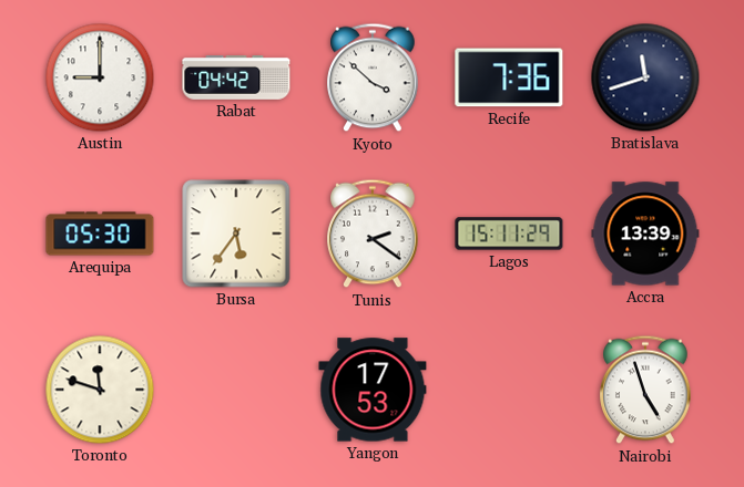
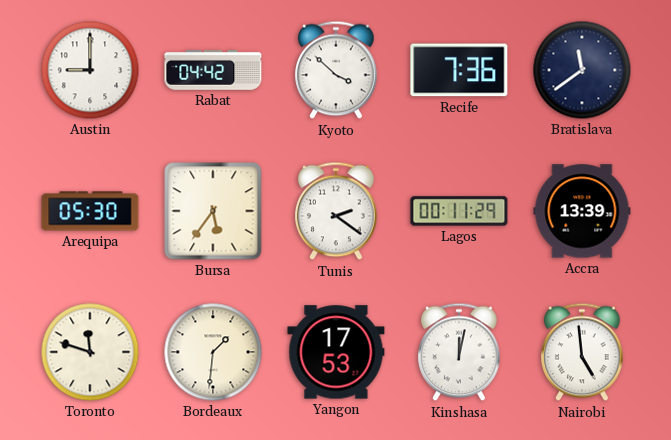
Bratislava: 11:42 -> 11:39 (582, 70)
Lagos: 15:11 -> 00:11 (459, 211)
Bordeaux: none -> 1:31 (213, 352)
Kinshasa: none -> 12:02 (459, 352)
Nairobi: 4:57 -> 4:59 (582, 352)
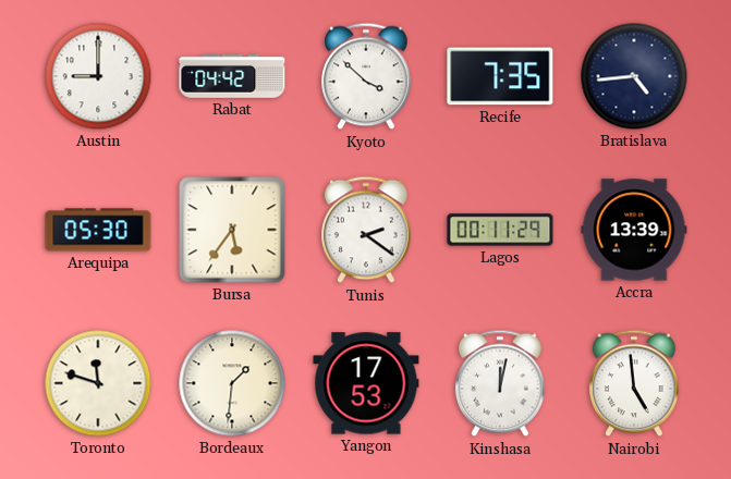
Recife: 7:36 -> 7:35 (500, 76)
Bratislava: 11:39 -> 4:44 (634, 76)
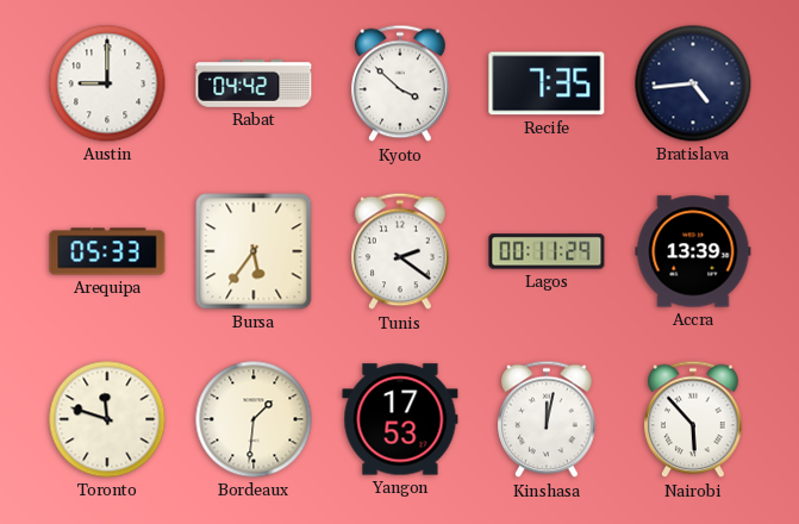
Arequipa: 05:30 -> 05:33 (107, 251)
Nairobi: 4:59 -> 5:53 (693, 419)
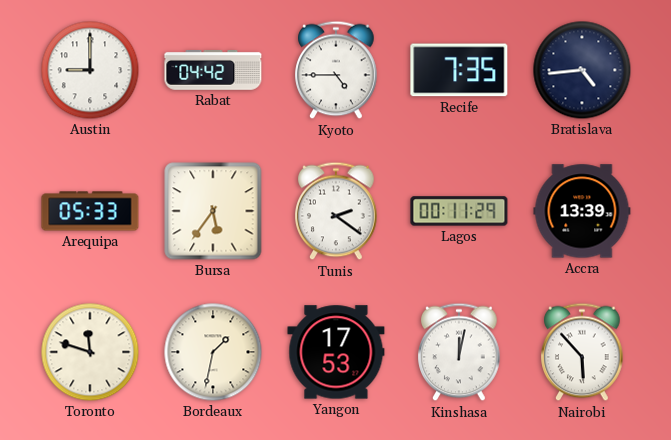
Kyoto: 3:52 -> 4:45 (336, 70)
Bordeaux: 1:31 -> 1:32 (213, 352)
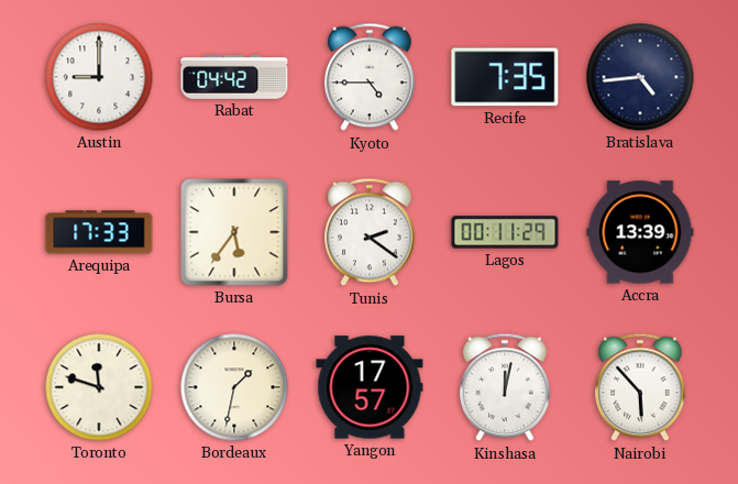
Arequipa: 05:33 -> 17:33 (99, 232)
Yangon: 17:53 -> 17:57 (370, 387)
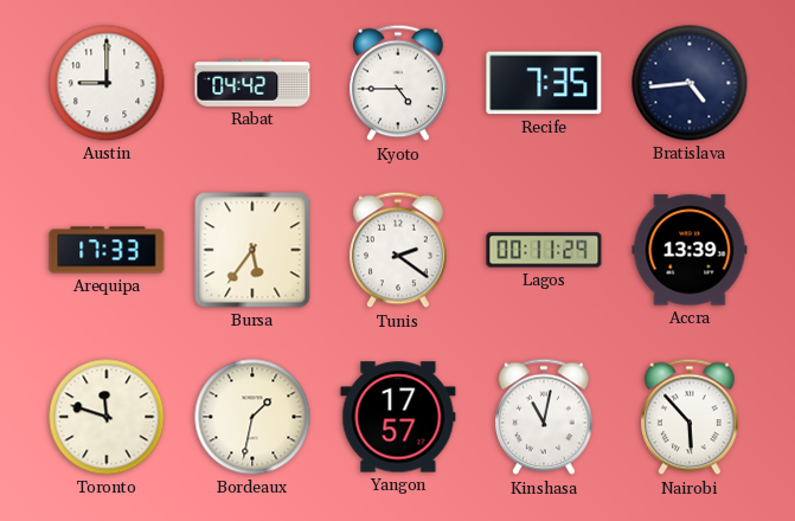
Kinshasa: 12:02 -> 11:02 (544, 417)
